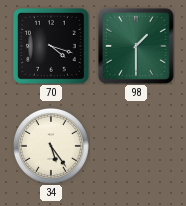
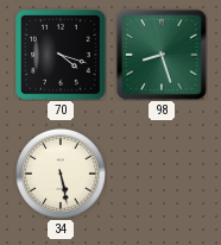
98: 1:30 -> 8:27 (162, 55)
34: 5:24 -> 5:28 (61, 174)
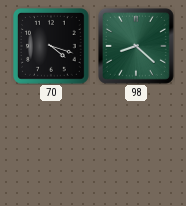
98: 8:27 -> 8:22 (136, 46)
34: 5:28 -> none (61, 174)
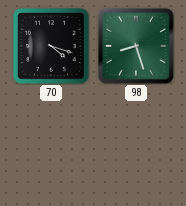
98: 8:22 -> 8:27 (136, 46)
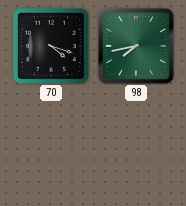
98: 8:27 -> 7:43 (136, 46)
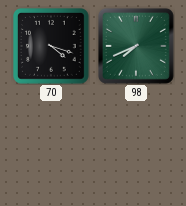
98: 7:43 -> 7:41 (136, 46)
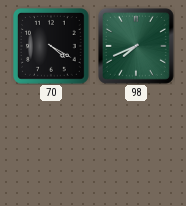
70: 4:18 -> 4:20 (52, 47)
